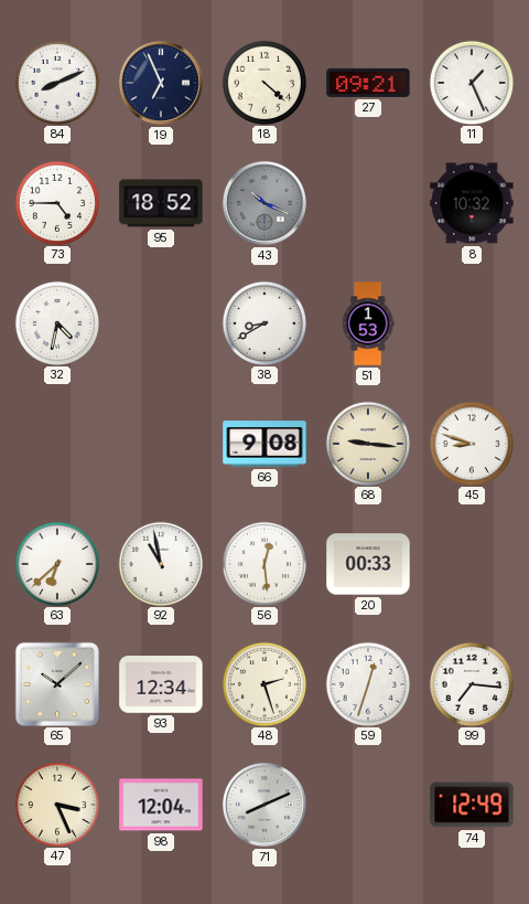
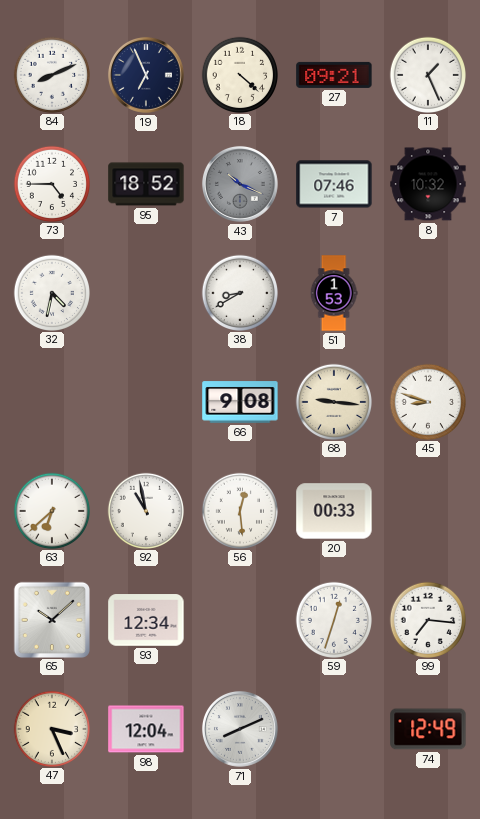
7: none -> 07:46 (334, 184)
48: 2:27 -> none (263, 683)
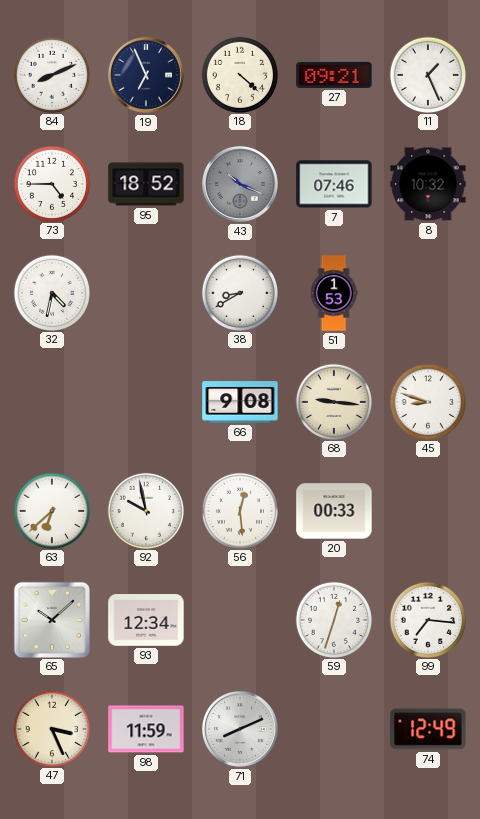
92: 10:58 -> 9:58 (145, 510)
98: 12:04 -> 11:59 (146, 729)
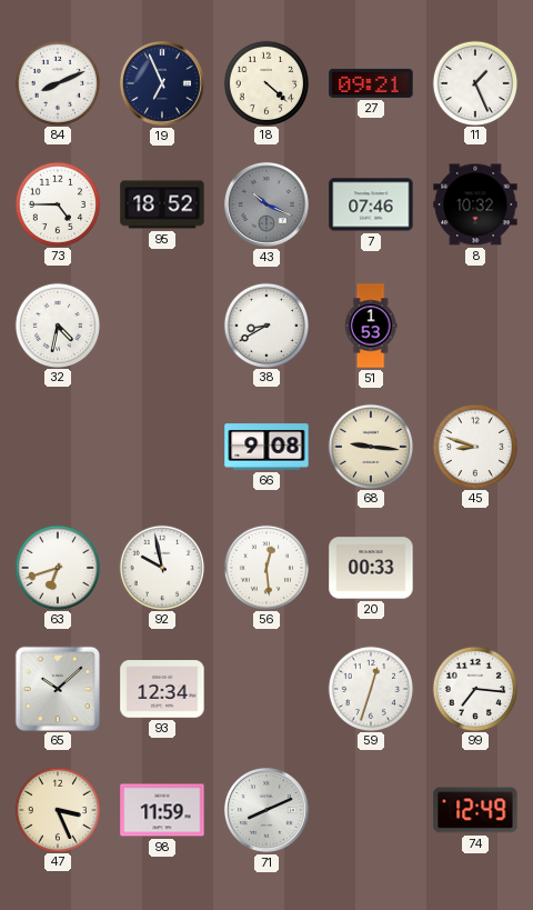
63: 6:38 -> 6:42 (57, 567)
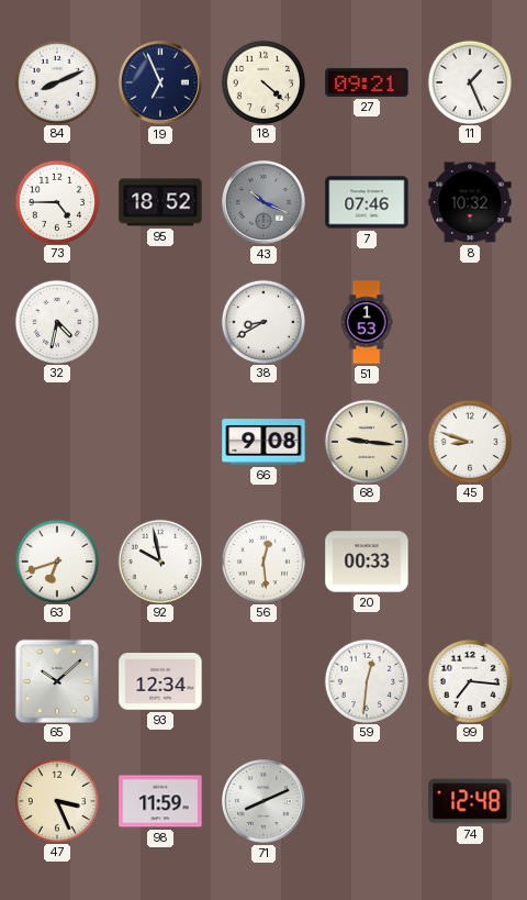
59: 12:33 -> 12:31 (366, 680)
74: 12:49 -> 12:48 (470, 801)
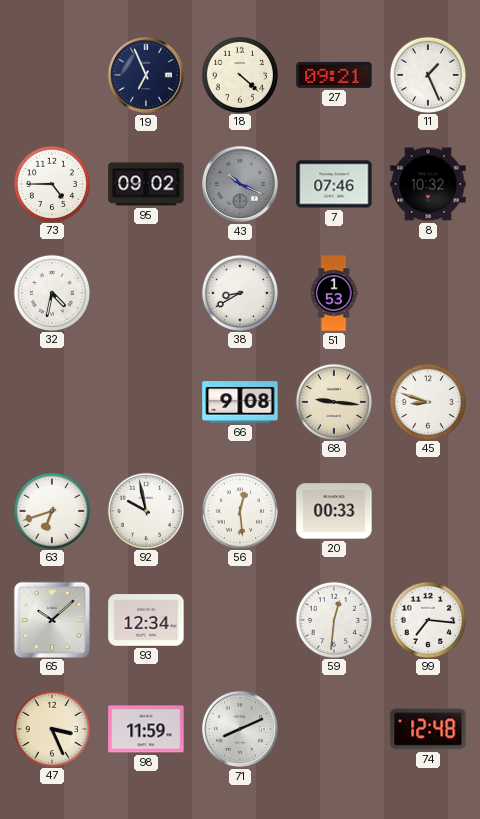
84: 8:11 -> none (56, 81)
95: 18:52 -> 09:02 (146, 184)
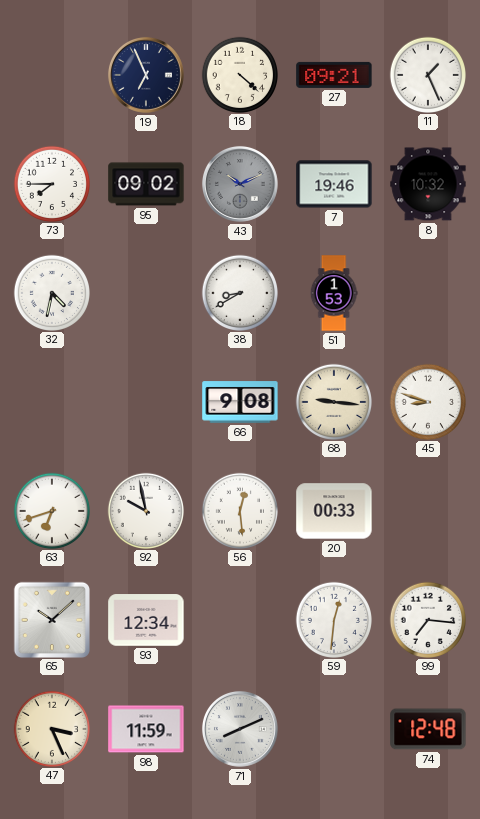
73: 4:45 -> 7:45 (51, 183)
43: 10:19 -> 10:11 (240, 184)
7: 07:46 -> 19:46 (334, 184)
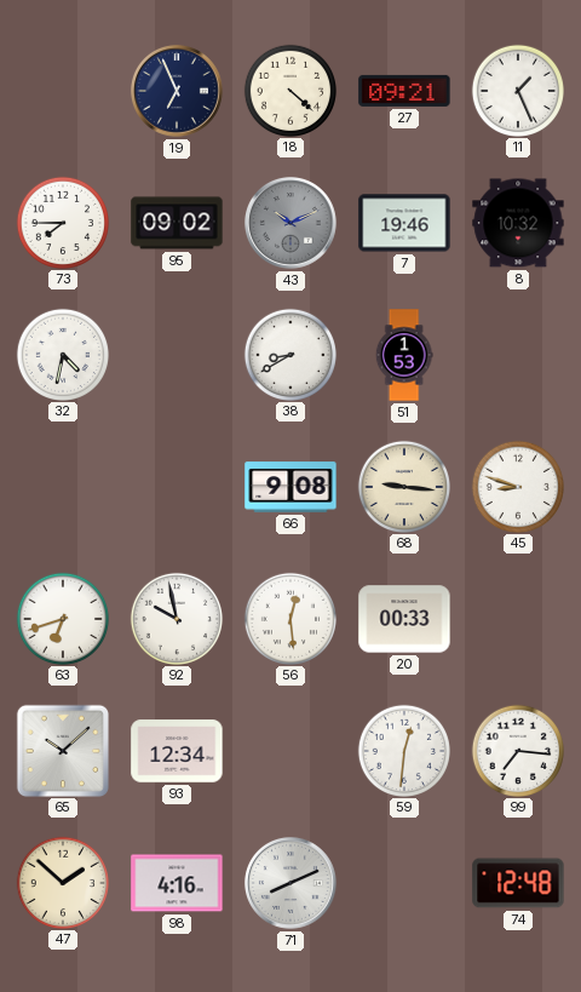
47: 3:26 -> 1:52 (62, 882)
98: 11:59 -> 4:16 (177, 883)
